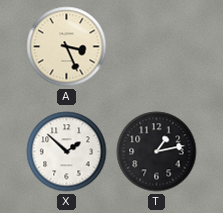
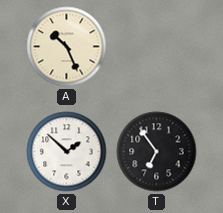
A: 3:26 -> 10:26 (67, 47)
T: 1:13 -> 6:54 (157, 152)
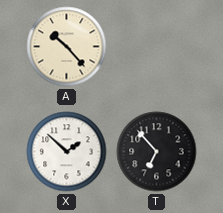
A: 10:26 -> 10:23 (67, 47)
T: 6:54 -> 6:53 (157, 152)
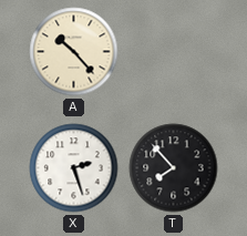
X: 1:52 -> 2:27 (74, 168)
T: 6:53 -> 7:53 (174, 168)
